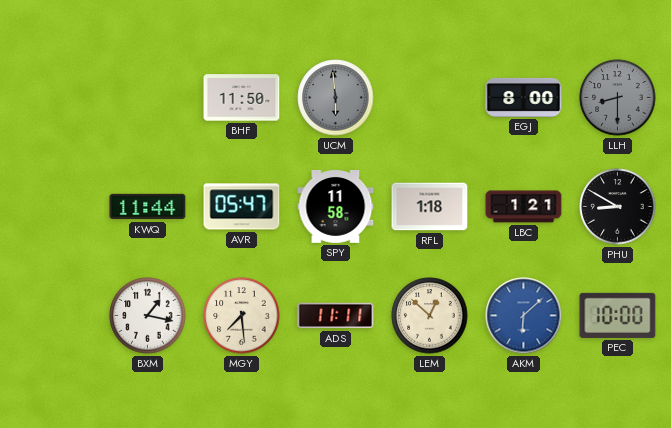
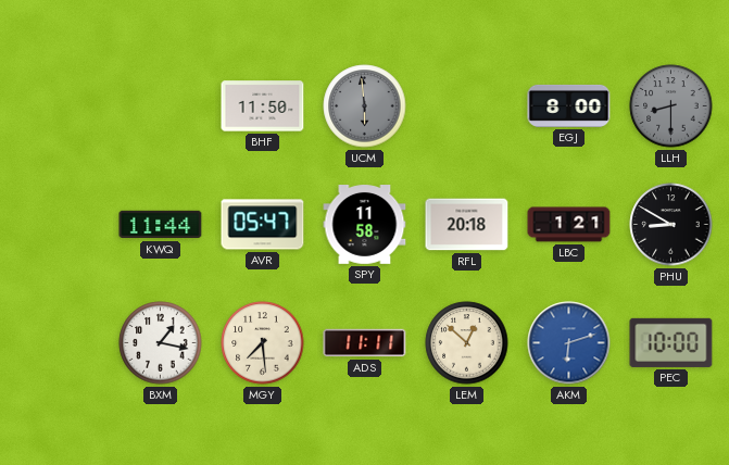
RFL: 1:18 -> 20:18 (467, 225)
AKM: 6:08 -> 6:12 (569, 343)
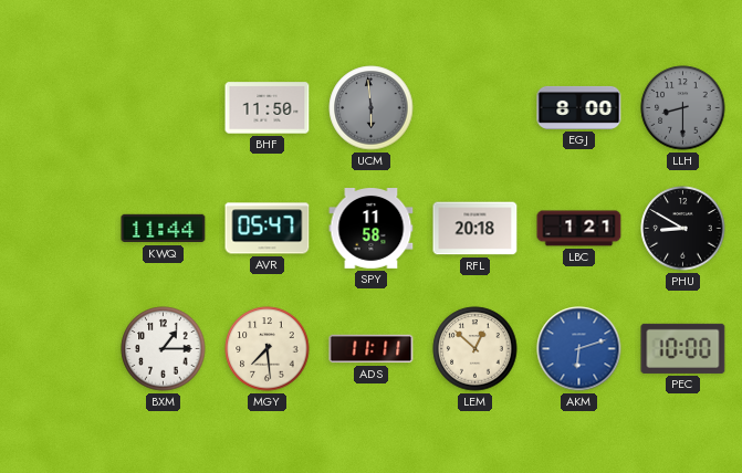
BXM: 1:17 -> 1:15 (164, 349)
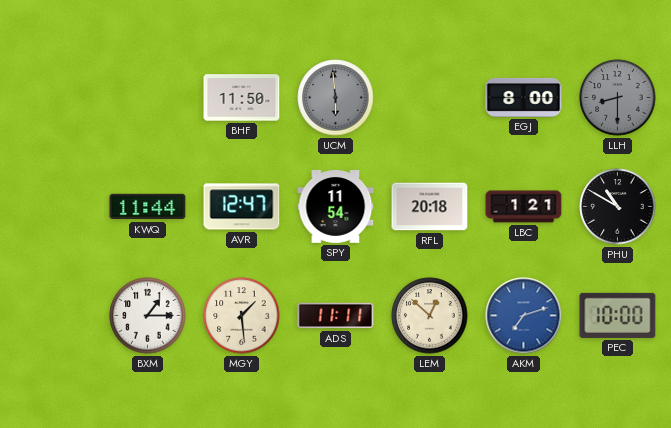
AVR: 05:47 -> 12:47 (242, 207)
SPY: 11:58 -> 11:54 (336, 207)
PHU: 8:50 -> 10:50 (618, 207)
MGY: 7:29 -> 1:29 (242, 316)
AKM: 6:12 -> 7:12 (524, 316)
